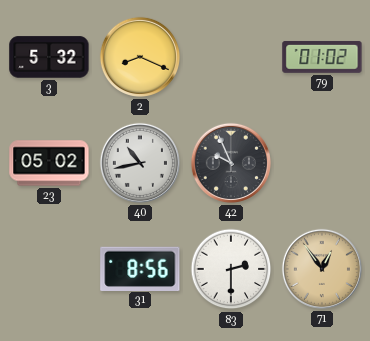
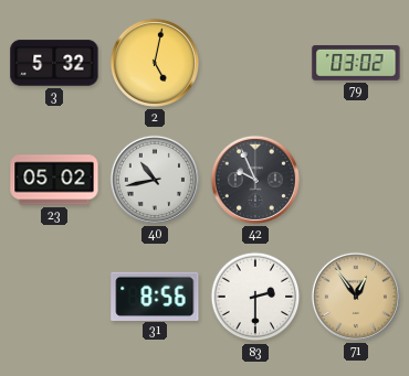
2: 8:19 -> 5:02 (155, 63)
79: 01:02 -> 03:02 (356, 63)
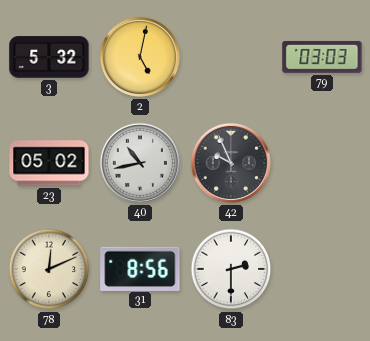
79: 03:02 -> 03:03 (322, 57)
78: none -> 12:11 (49, 269)
71: 12:54 -> none (356, 297)
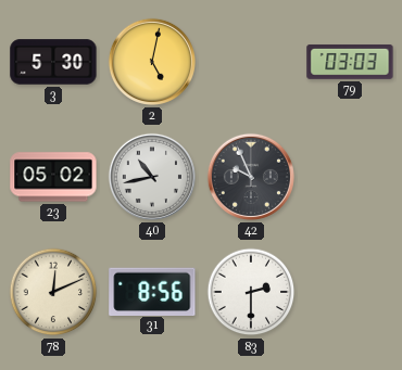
3: 5:32 -> 5:30 (53, 62)
